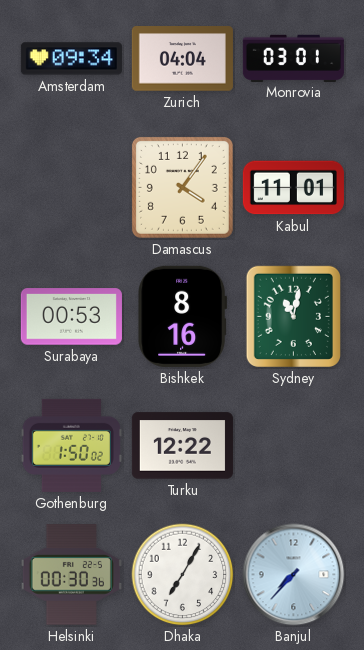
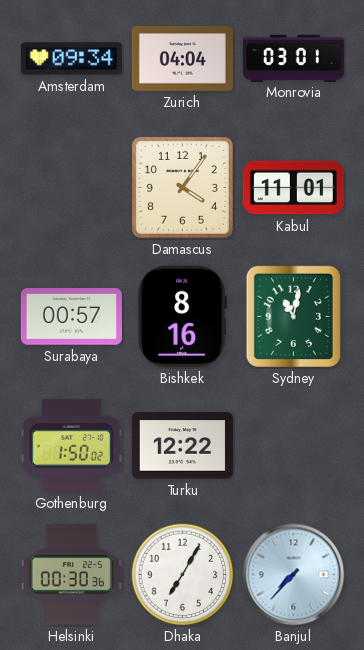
Surabaya: 00:53 -> 00:57 (71, 317)
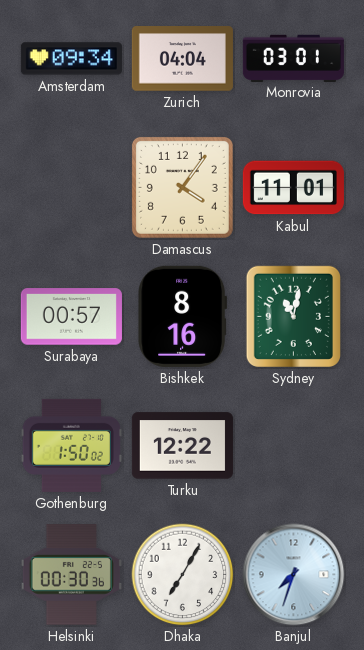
Banjul: 7:37 -> 7:33 (294, 575)
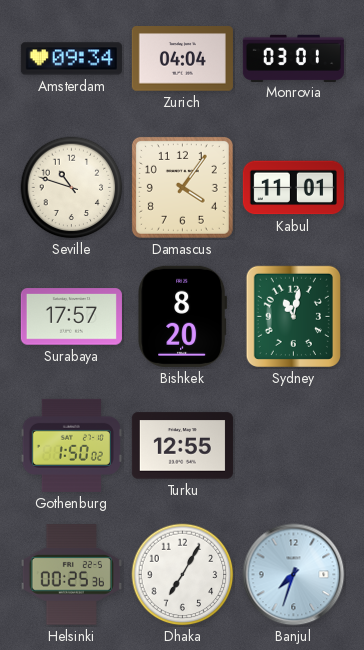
Seville: none -> 10:48 (72, 188)
Surabaya: 00:57 -> 17:57 (71, 317)
Bishkek: 8:16 -> 8:20 (183, 316)
Turku: 12:22 -> 12:55 (182, 446)
Helsinki: 00:30 -> 00:25 (71, 575)
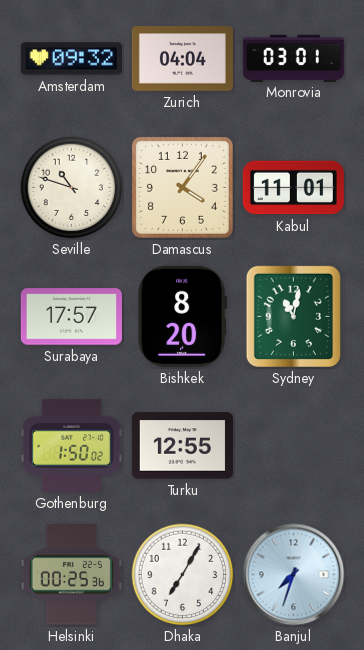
Amsterdam: 09:34 -> 09:32 (71, 59)
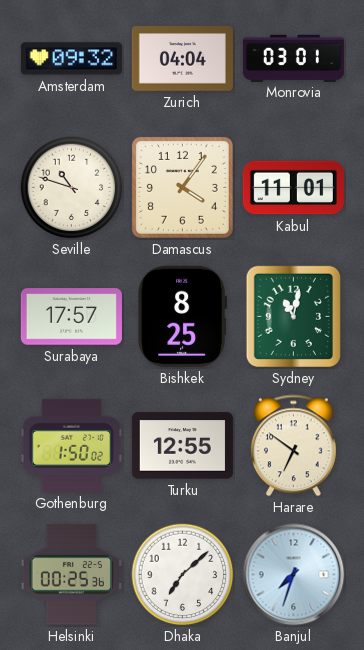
Bishkek: 8:20 -> 8:25 (183, 316)
Harare: none -> 6:51 (293, 446)
Dhaka: 7:05 -> 7:08 (183, 575)
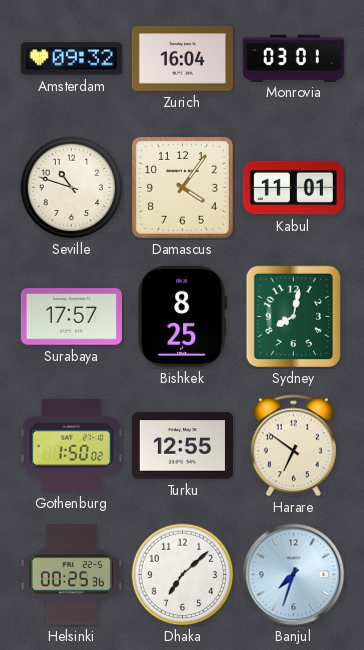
Zurich: 04:04 -> 16:04 (182, 59)
Sydney: 11:02 -> 8:02 (293, 316)
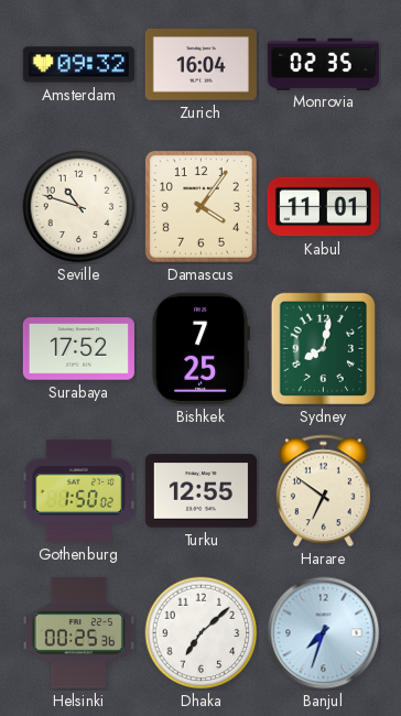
Monrovia: 03:01 -> 02:35 (323, 64)
Surabaya: 17:57 -> 17:52 (78, 349)
Bishkek: 8:25 -> 7:25 (202, 348)
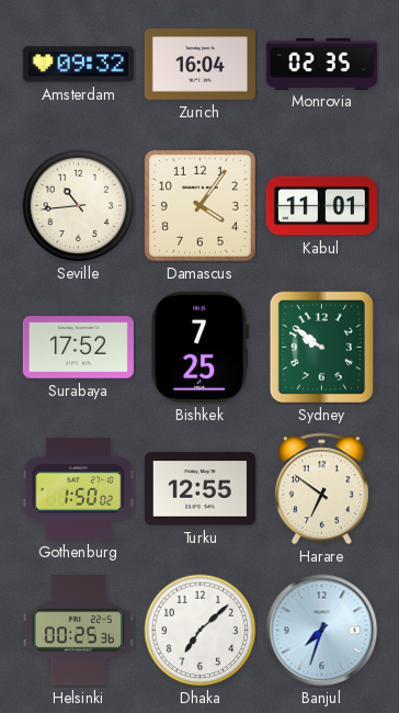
Seville: 10:48 -> 10:44 (79, 206)
Sydney: 8:02 -> 9:51 (321, 347)
